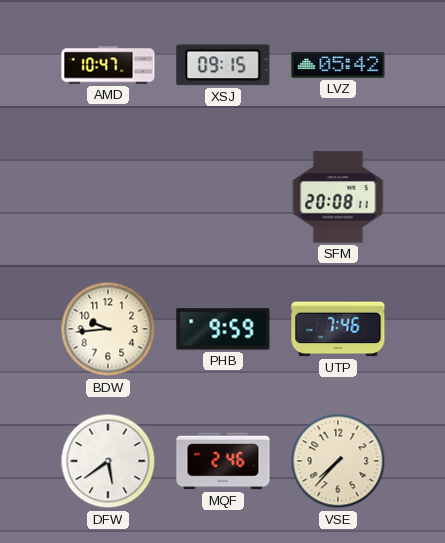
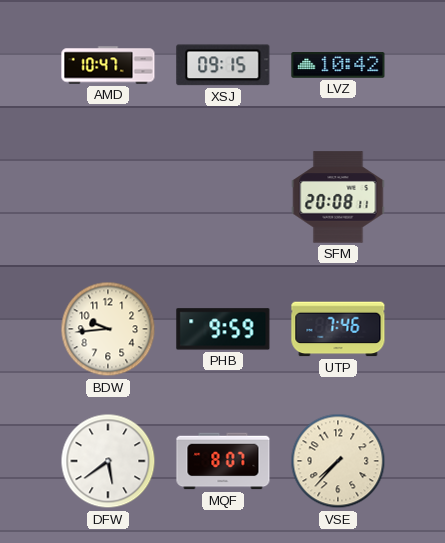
LVZ: 05:42 -> 10:42 (338, 65)
MQF: 2:46 -> 8:07 (223, 461)
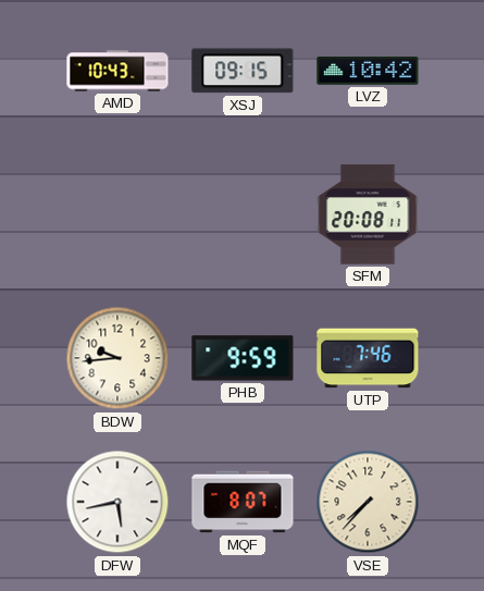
AMD: 10:47 -> 10:43 (117, 71)
DFW: 5:39 -> 5:43 (117, 502)
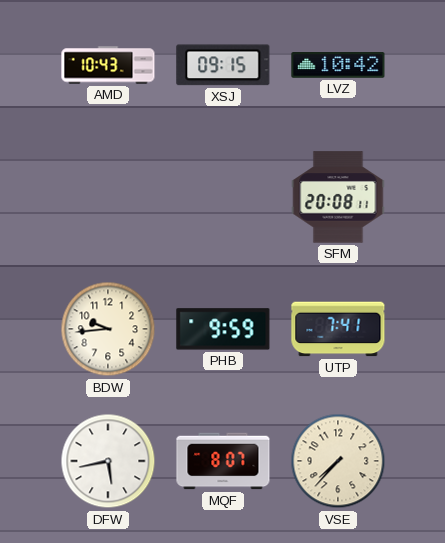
UTP: 7:46 -> 7:41 (338, 329)
